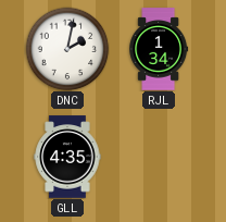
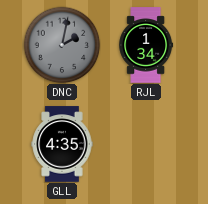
DNC dial: white -> grey (62, 45)
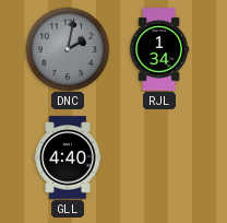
GLL: 4:35 -> 4:40 (68, 157)
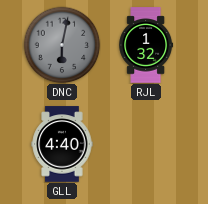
DNC: 2:02 -> 6:02 (62, 45)
RJL: 1:34 -> 1:32 (146, 45)
